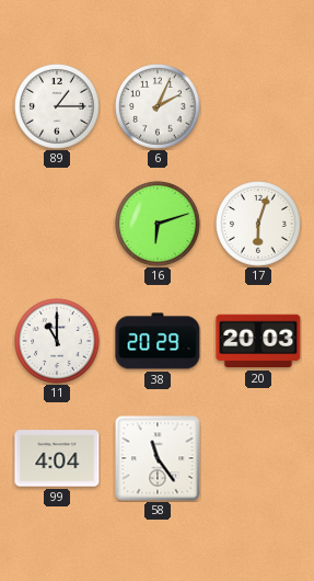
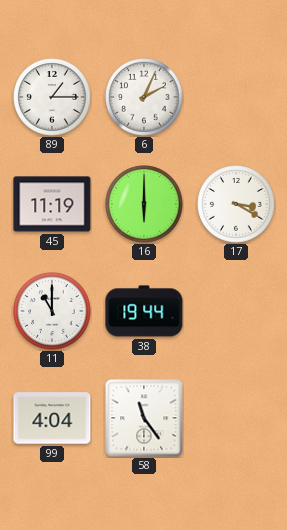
45: none -> 11:19 (52, 204)
16: 6:12 -> 6:00 (144, 204)
17: 6:03 -> 3:20 (236, 204)
38: 20:29 -> 19:44 (144, 311)
20: 20:03 -> none (258, 341)
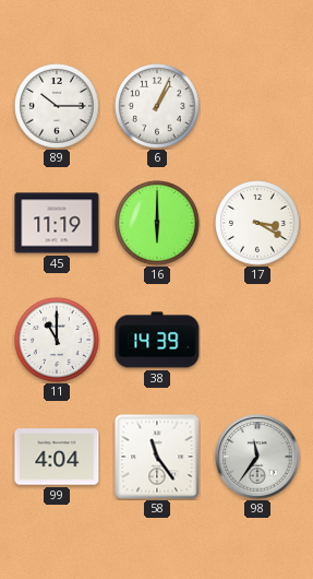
89: 1:15 -> 10:15 (57, 106)
6: 2:04 -> 1:04 (157, 106)
38: 19:44 -> 14:39 (157, 340)
98: none -> 11:36 (257, 457)
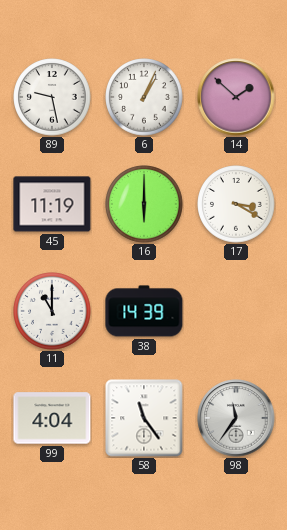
89: 10:15 -> 9:28 (52, 97)
14: none -> 1:52 (236, 97)
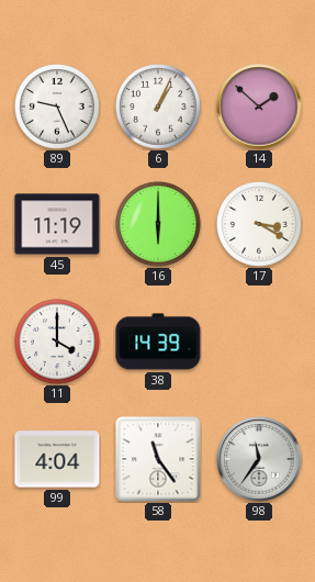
89: 9:28 -> 9:26 (57, 107)
11: 11:00 -> 4:00 (57, 342)
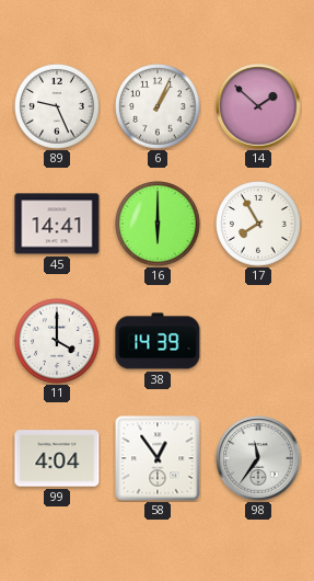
45: 11:19 -> 14:41 (57, 224)
17: 3:20 -> 7:55 (258, 224)
58: 11:24 -> 12:54 (158, 458)
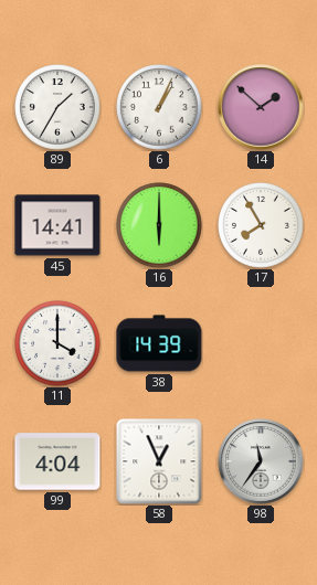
89: 9:26 -> 1:35 (57, 107)
58: 12:54 -> 12:56 (159, 461)
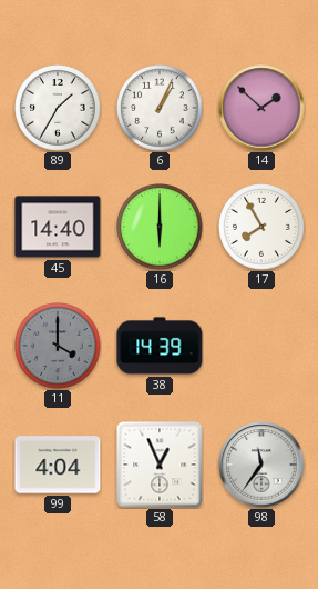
45: 14:41 -> 14:40 (58, 227)
11 dial: white -> grey (58, 346)
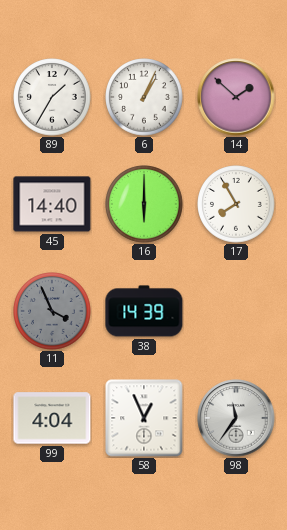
11: 4:00 -> 3:56 (52, 311)
